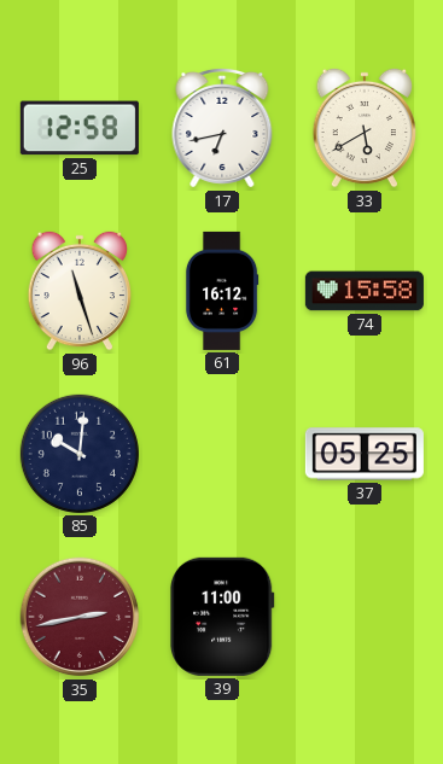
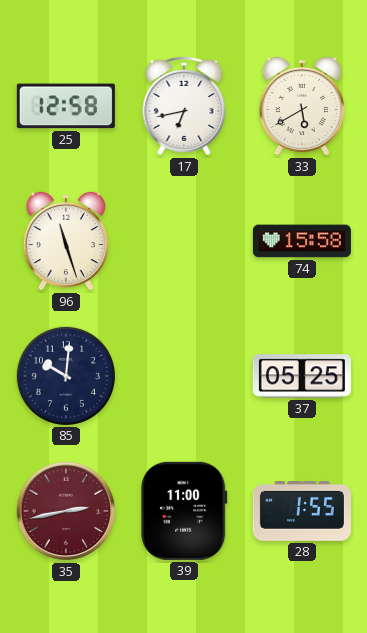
61: 16:12 -> none (222, 291)
28: none -> 1:55 (302, 512)
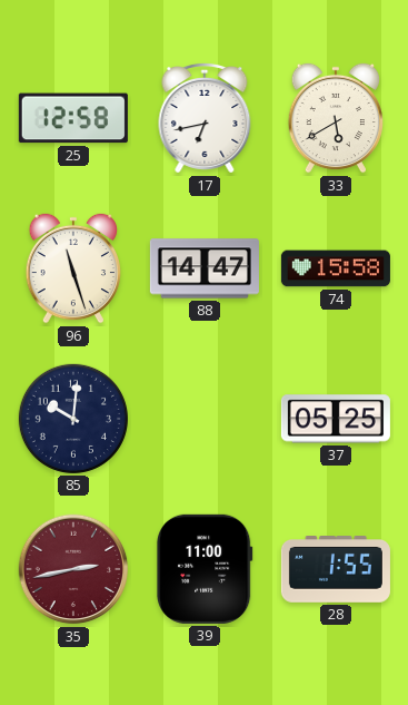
88: none -> 14:47 (205, 268)
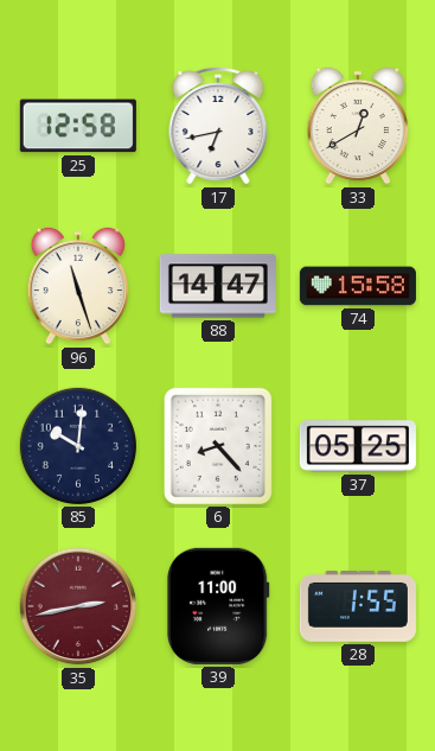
33: 5:40 -> 12:40 (357, 126)
6: none -> 8:23 (218, 446)
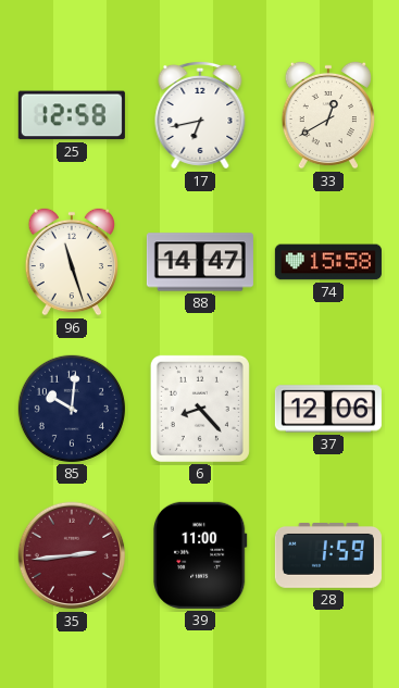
37: 05:25 -> 12:06 (328, 409)
35: 2:43 -> 2:44 (72, 555)
28: 1:55 -> 1:59 (328, 556)
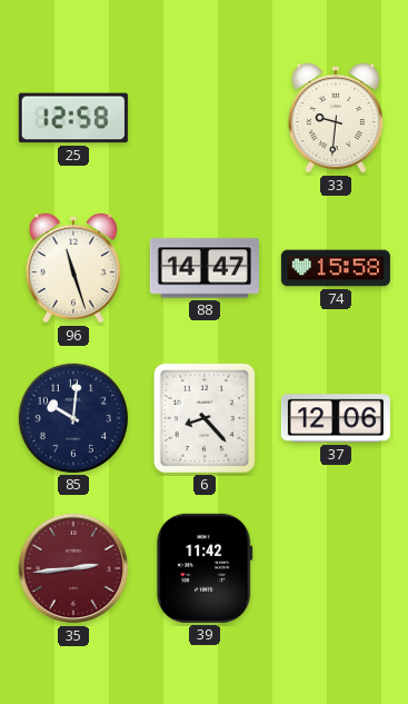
17: 6:43 -> none (200, 116)
33: 12:40 -> 9:31 (335, 118)
39: 11:00 -> 11:42 (206, 568)
28: 1:59 -> none (328, 556)
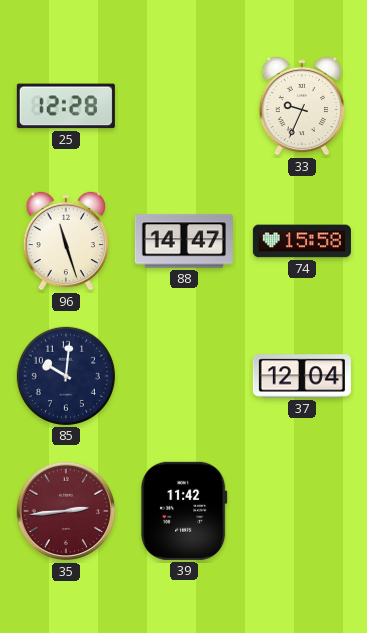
25: 12:58 -> 12:28 (66, 106)
33: 9:31 -> 9:34 (301, 106)
6: 8:23 -> none (205, 418)
37: 12:06 -> 12:04 (302, 376)
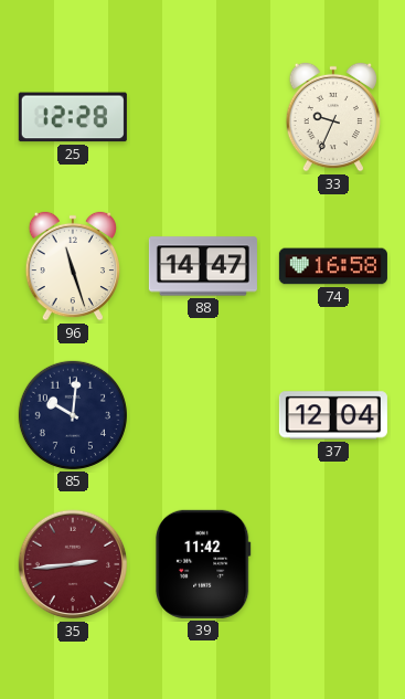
74: 15:58 -> 16:58 (333, 266)
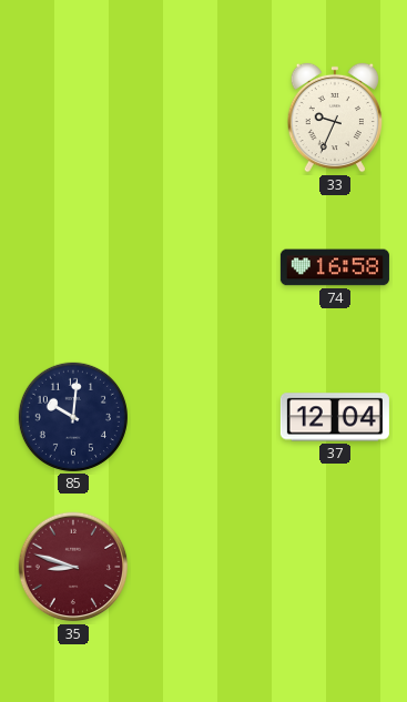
25: 12:28 -> none (73, 117)
96: 11:27 -> none (72, 266)
88: 14:47 -> none (203, 266)
35: 2:44 -> 8:48 (73, 567)
39: 11:42 -> none (204, 564)
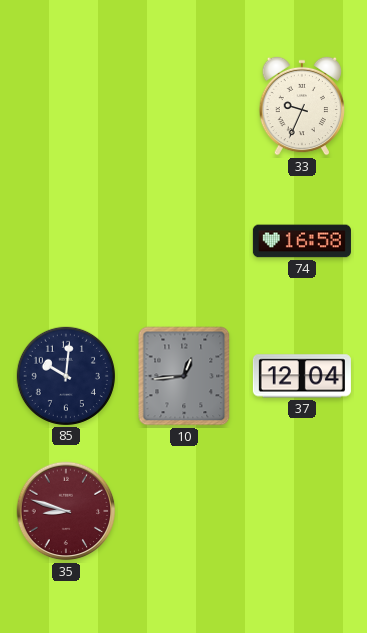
10: none -> 12:44 (184, 376)
